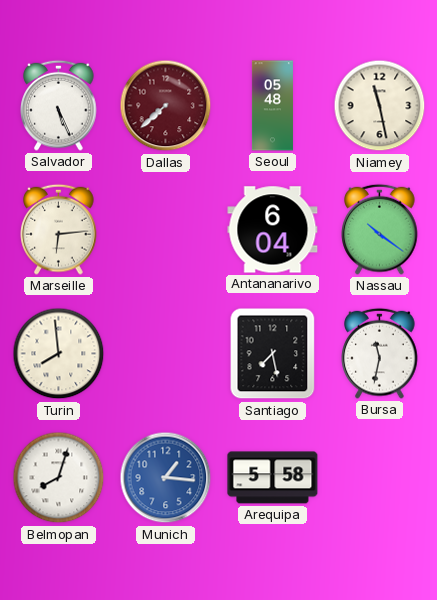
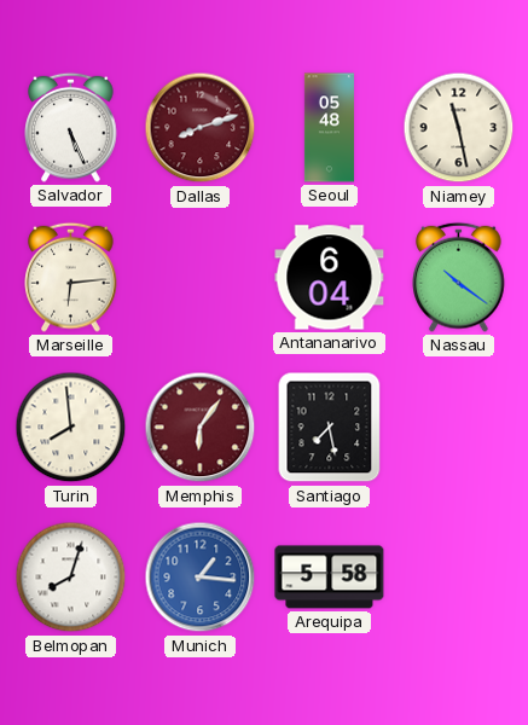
Dallas: 7:38 -> 8:12 (201, 128)
Memphis: none -> 6:06 (201, 428)
Bursa: 11:32 -> none (380, 353)
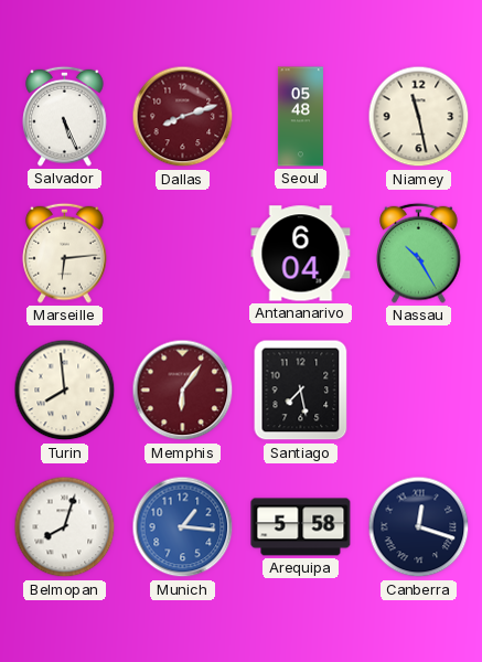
Nassau: 10:21 -> 10:25 (419, 253)
Canberra: none -> 12:18 (419, 527)
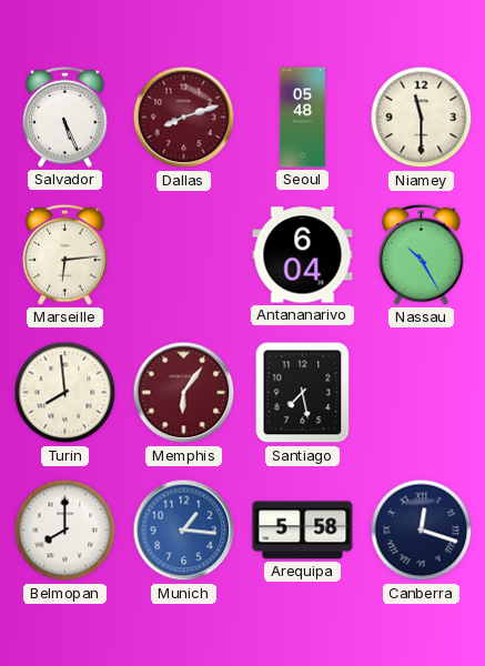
Niamey: 11:28 -> 11:30 (422, 118)
Belmopan: 8:03 -> 8:00 (65, 531)
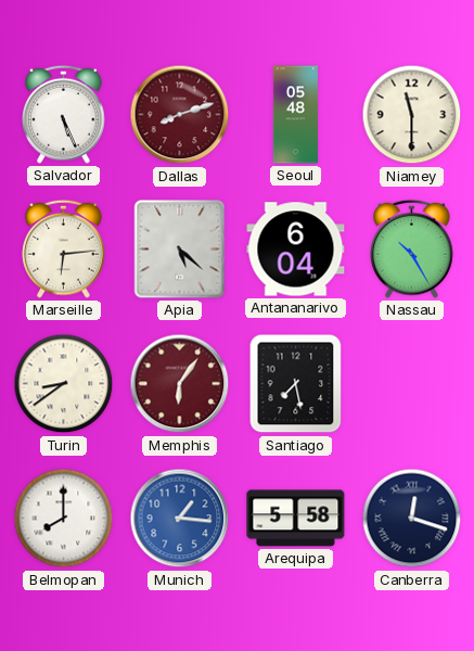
Apia: none -> 5:22 (180, 250)
Turin: 7:59 -> 8:39 (64, 384)
